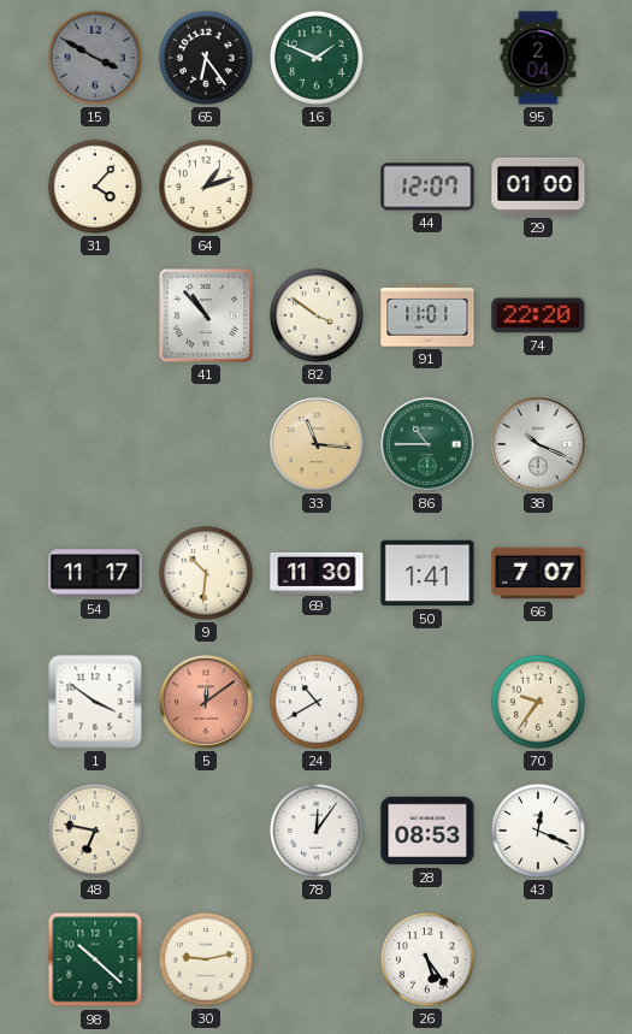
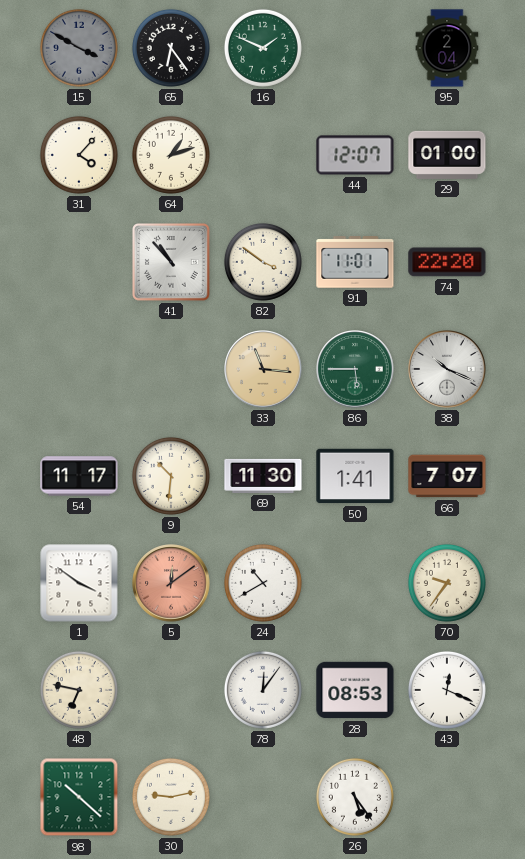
86: 10:45 -> 5:45 (355, 369)
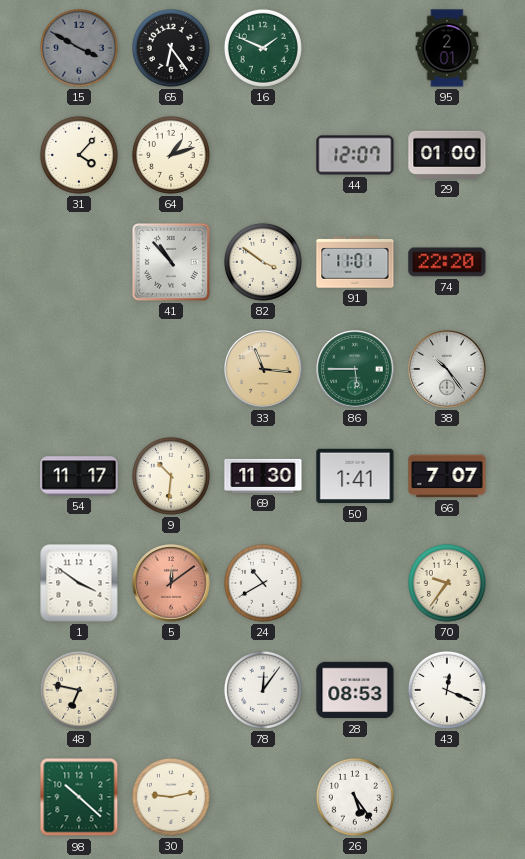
95: 2:04 -> 2:01 (447, 48)
38: 10:19 -> 10:24 (447, 369)
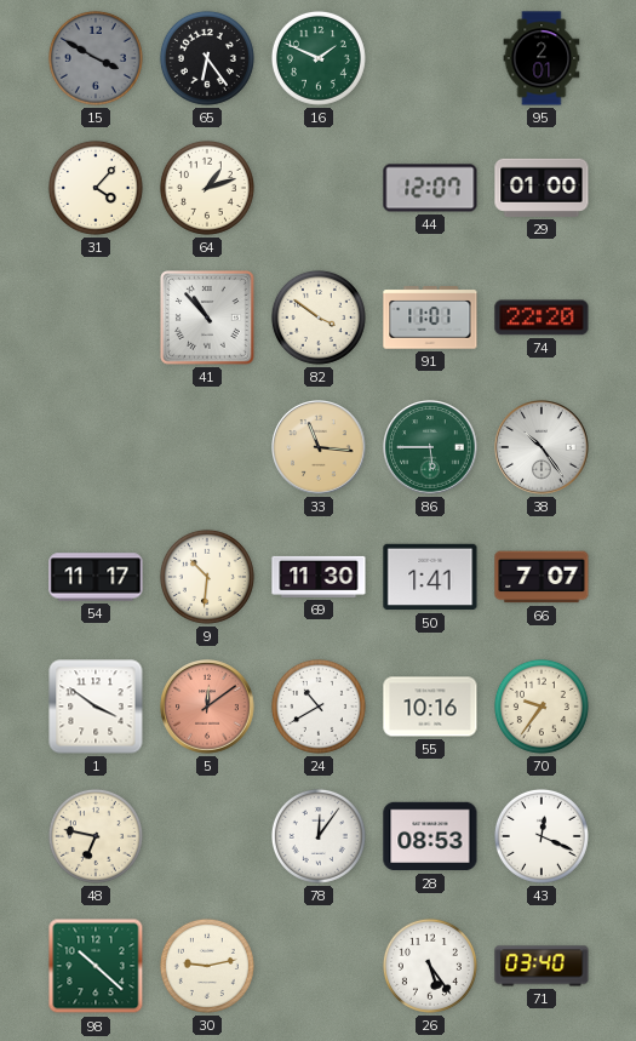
55: none -> 10:16 (430, 707)
71: none -> 03:40 (542, 966)
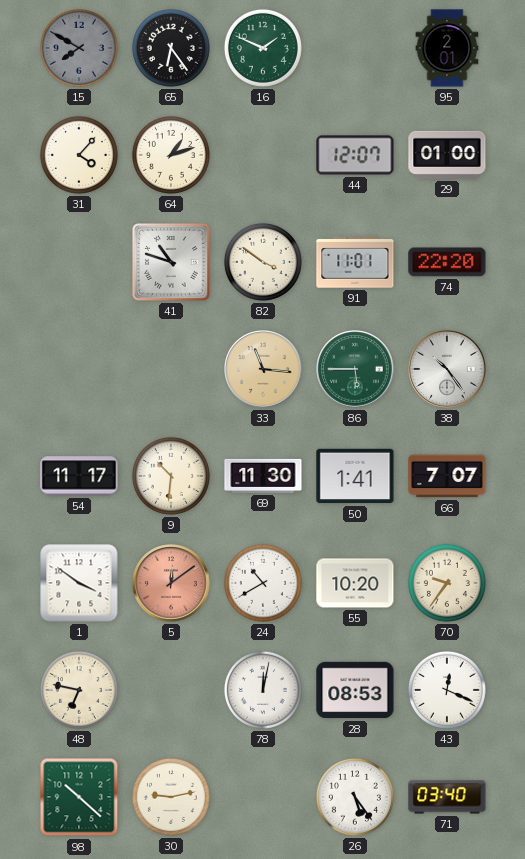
15: 3:50 -> 7:50 (79, 48)
41: 10:53 -> 10:48 (171, 262)
55: 10:16 -> 10:20 (355, 583)
78: 12:06 -> 12:02 (263, 690)
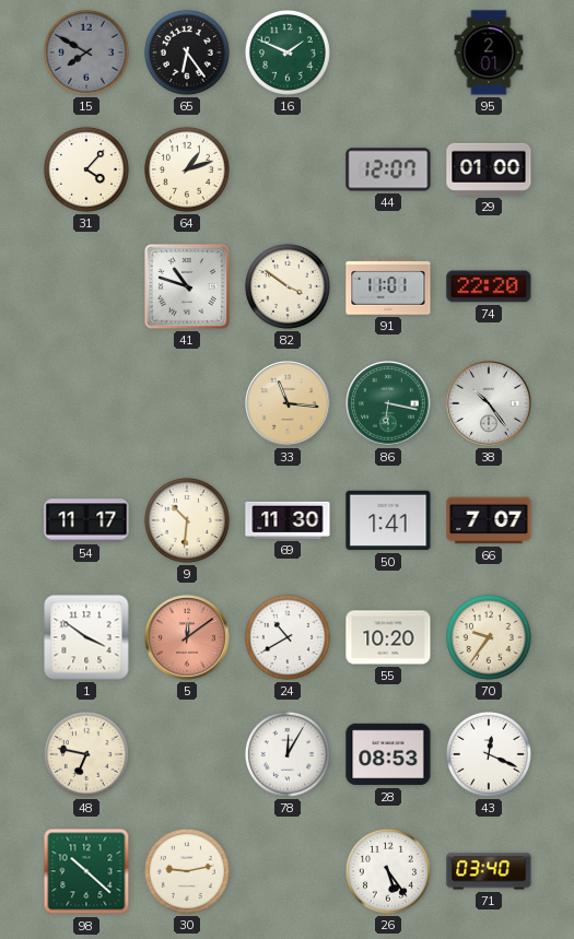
86: 5:45 -> 6:17 (388, 403)
78: 12:02 -> 12:05 (288, 754)
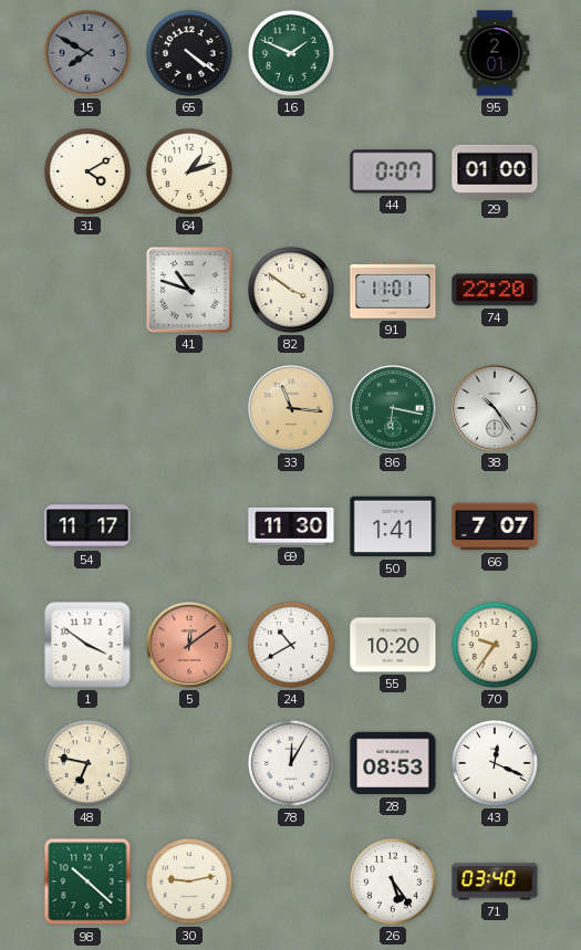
65: 6:24 -> 4:21 (189, 53)
31: 4:07 -> 4:10 (87, 171)
44: 12:07 -> 0:07 (393, 171)
9: 10:31 -> none (187, 520)
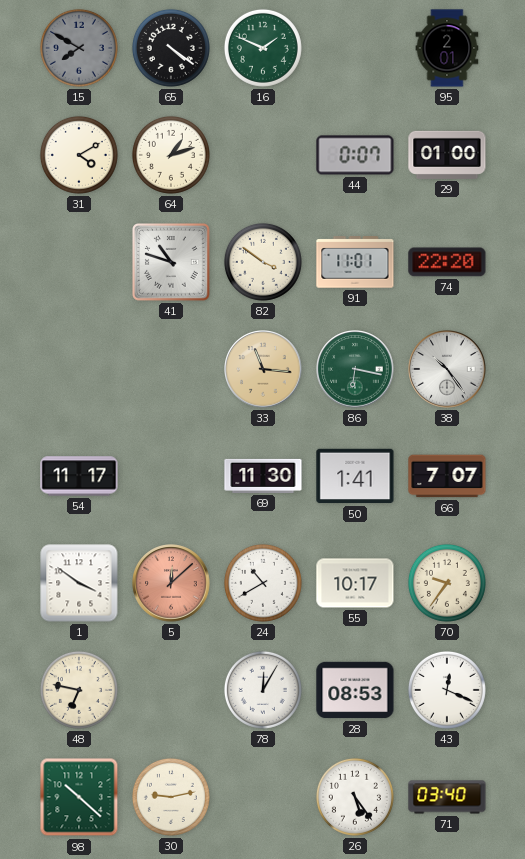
5: 12:09 -> 12:08 (171, 583)
55: 10:20 -> 10:17 (355, 583)
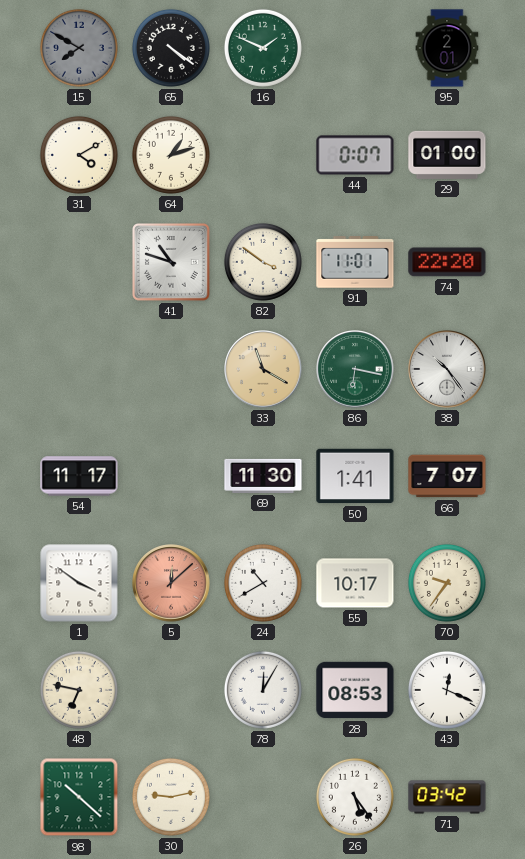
33: 11:16 -> 11:20 (263, 369)
71: 03:40 -> 03:42 (447, 797)
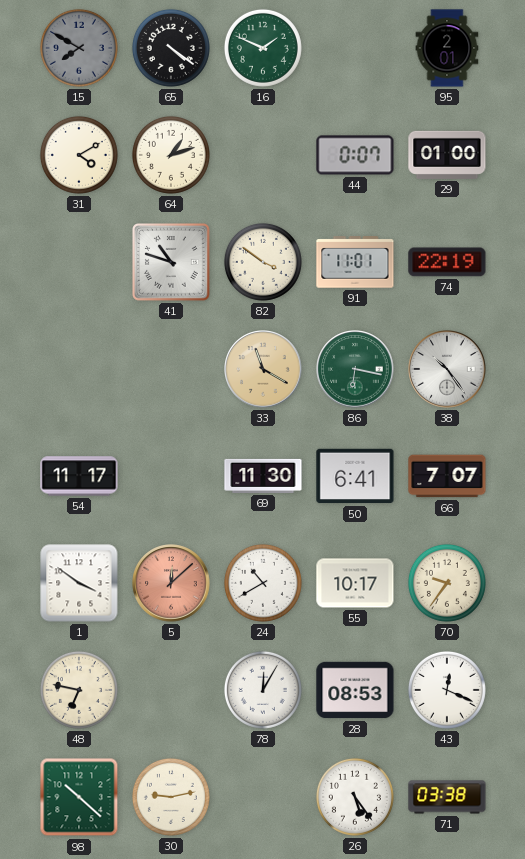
74: 22:20 -> 22:19 (447, 262)
50: 1:41 -> 6:41 (355, 476)
71: 03:42 -> 03:38 (447, 797)
